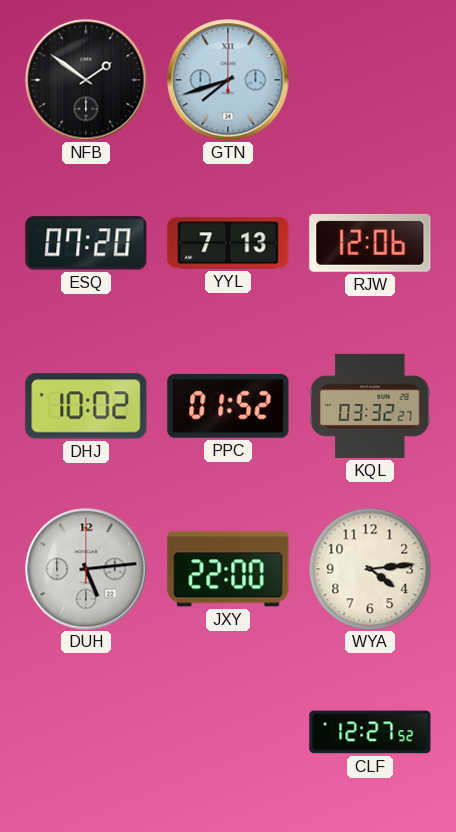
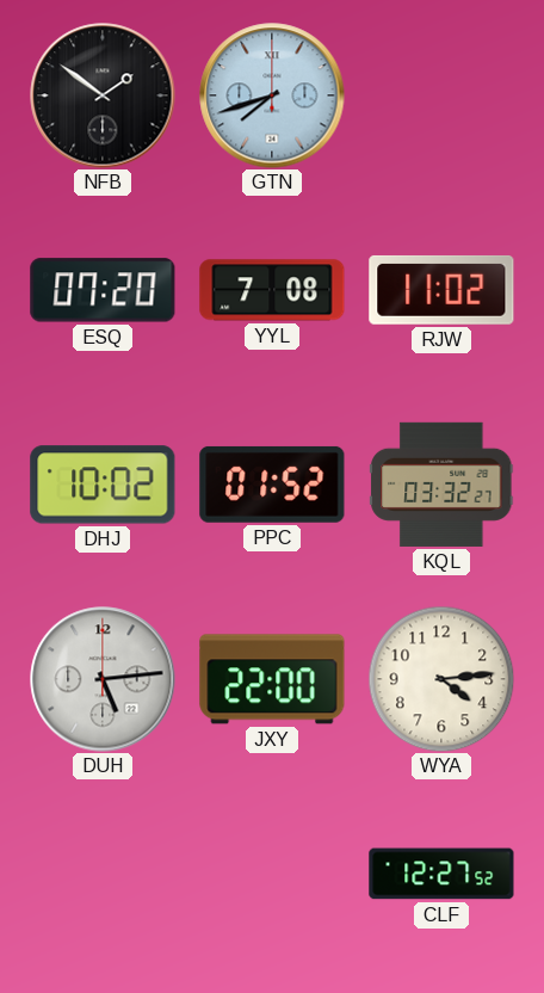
YYL: 7:13 -> 7:08 (272, 290)
RJW: 12:06 -> 11:02 (441, 290)
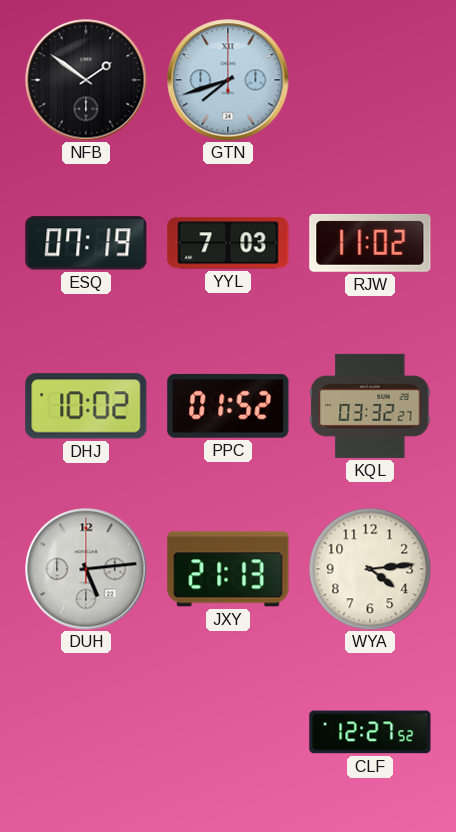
ESQ: 07:20 -> 07:19 (86, 243)
YYL: 7:08 -> 7:03 (228, 243)
JXY: 22:00 -> 21:13 (228, 569)
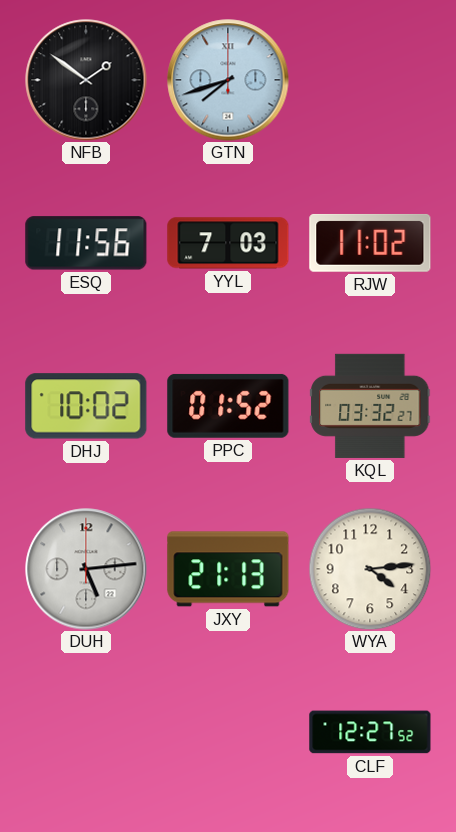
ESQ: 07:19 -> 11:56 (86, 243)
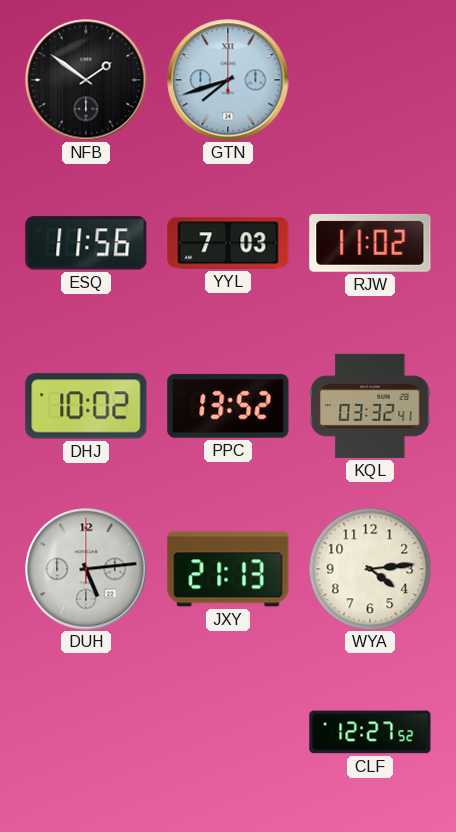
PPC: 01:52 -> 13:52 (228, 406)
KQL: 03:32:27 -> 03:32:41 (370, 406)
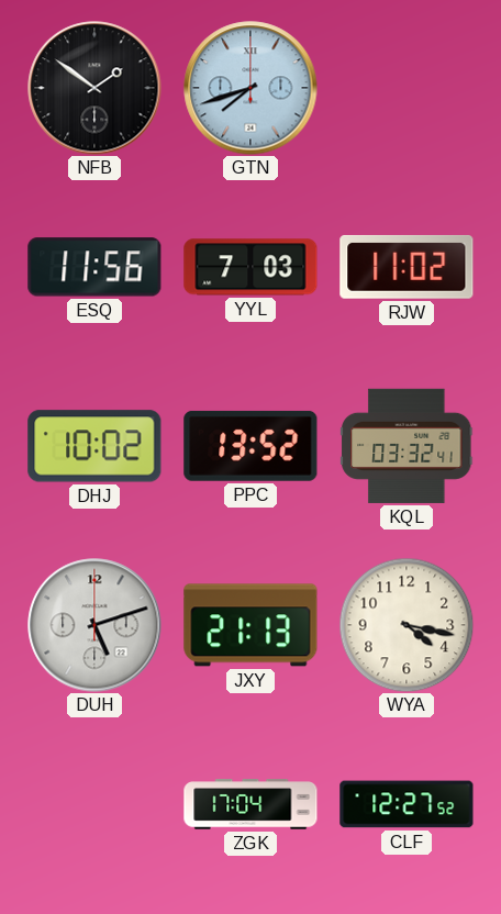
DUH: 5:14 -> 5:12 (94, 625)
WYA: 4:14 -> 4:17 (407, 625)
ZGK: none -> 17:04 (250, 804)
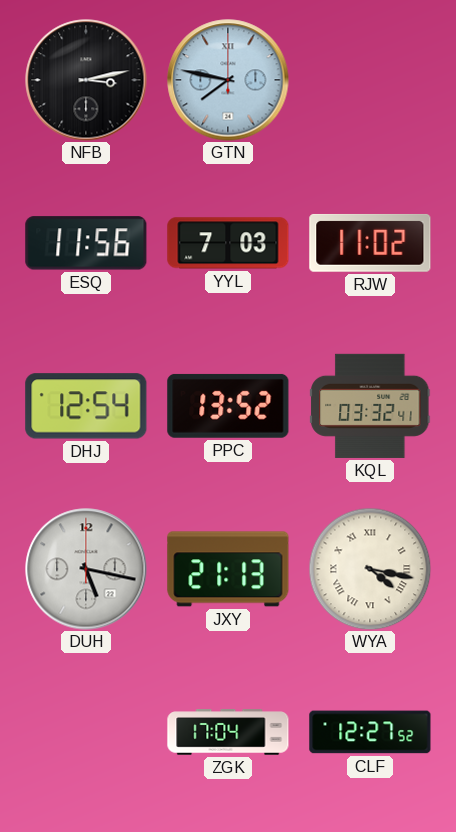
NFB: 1:51 -> 3:13 (86, 80)
GTN: 7:42 -> 7:47 (228, 80)
DHJ: 10:02 -> 12:54 (86, 406)
DUH: 5:12 -> 5:17 (86, 569)
WYA numerals: Arabic -> Roman (370, 569)
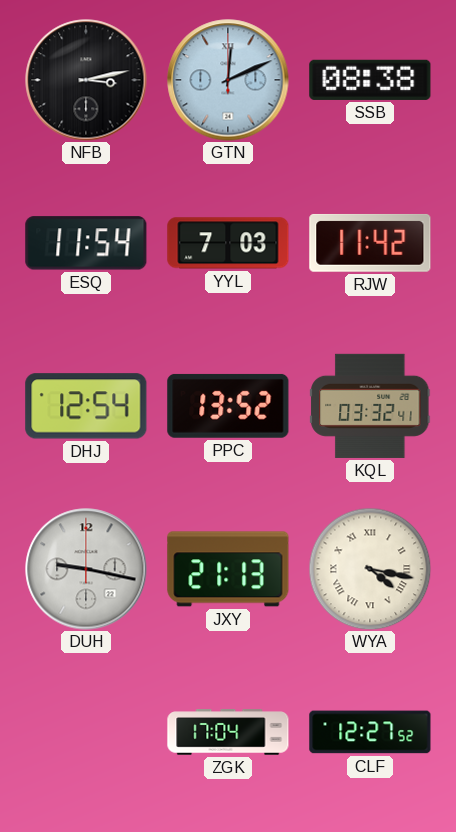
GTN: 7:47 -> 12:11 (228, 80)
SSB: none -> 08:38 (370, 80)
ESQ: 11:56 -> 11:54 (86, 243)
RJW: 11:02 -> 11:42 (370, 243)
DUH: 5:17 -> 9:17 (86, 569)
